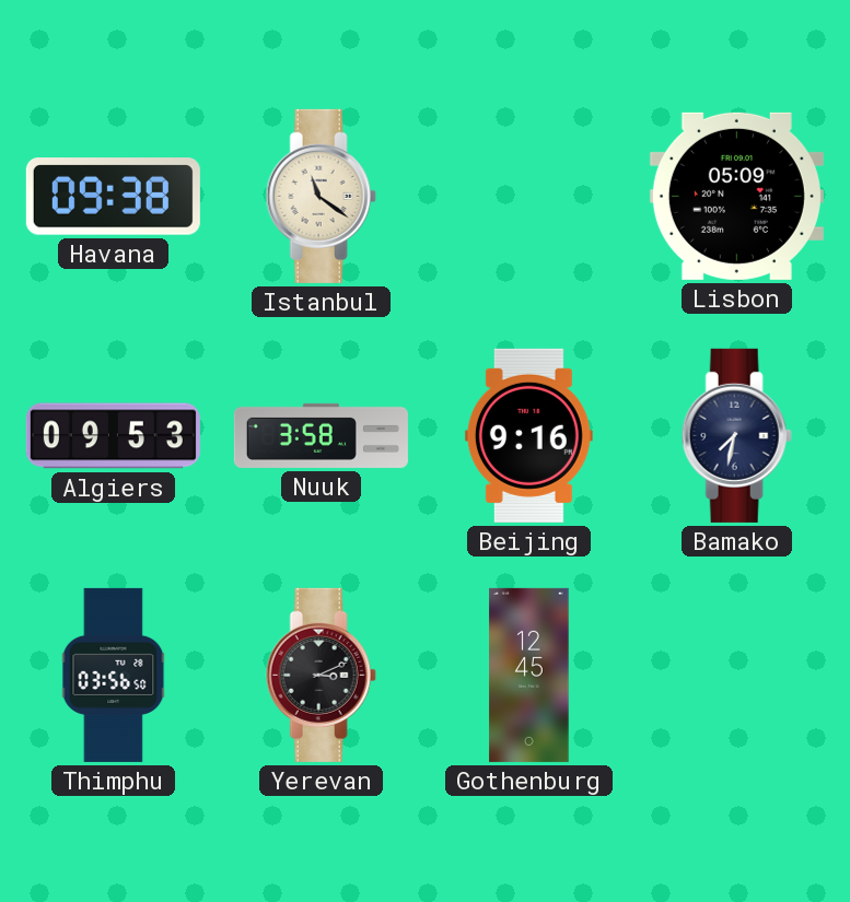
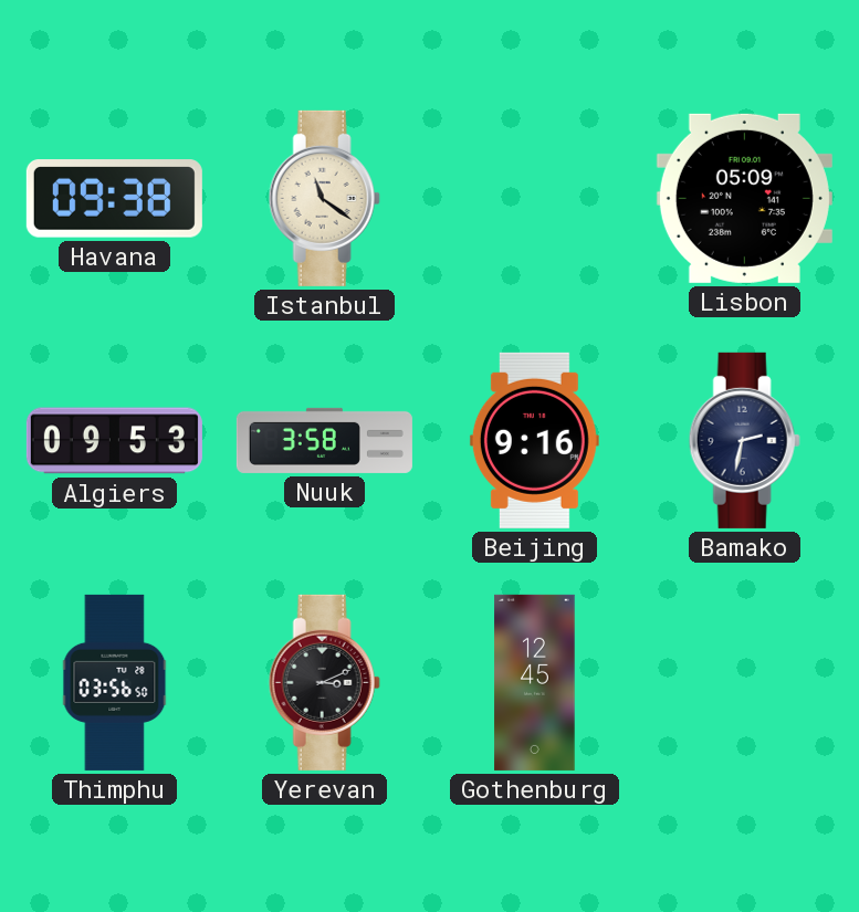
Bamako: 7:32 -> 2:32 (744, 440)
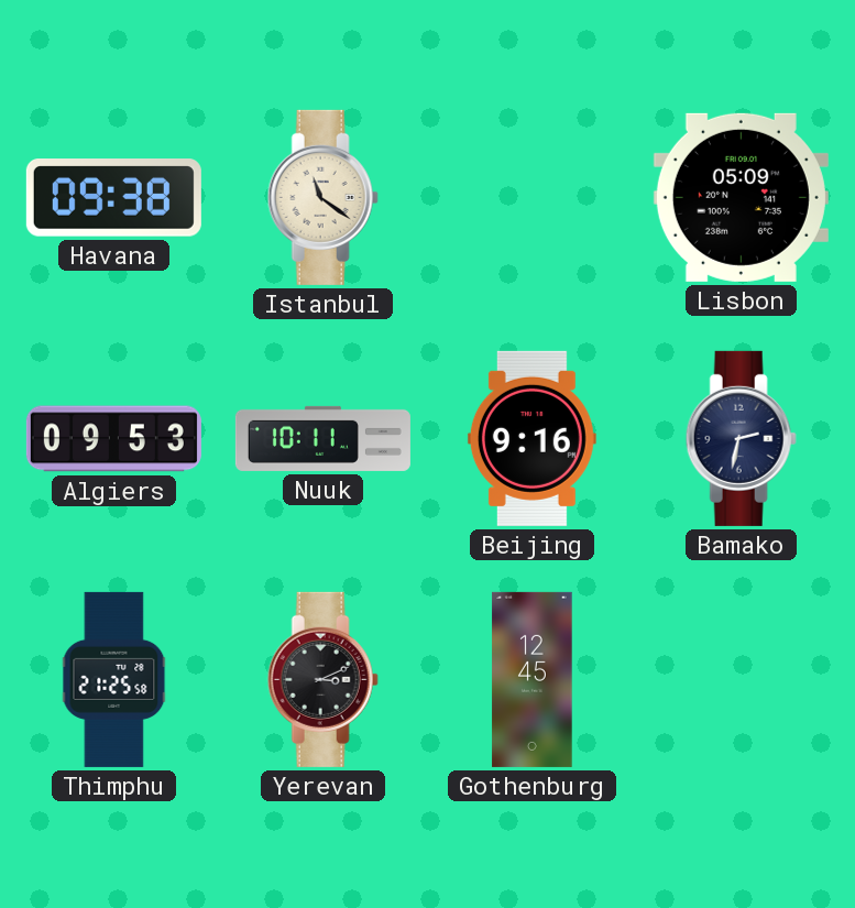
Nuuk: 3:58 -> 10:11 (322, 438)
Thimphu: 03:56 -> 21:25 (114, 679)
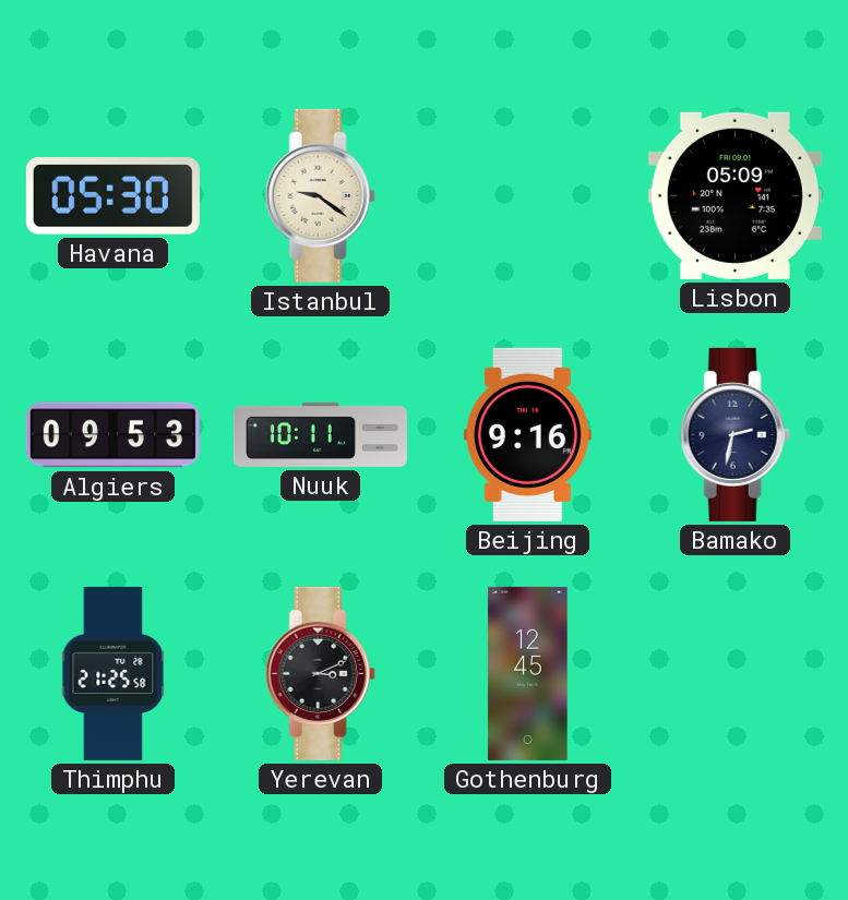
Havana: 09:38 -> 05:30 (112, 196)
Istanbul: 11:21 -> 9:21 (320, 195)
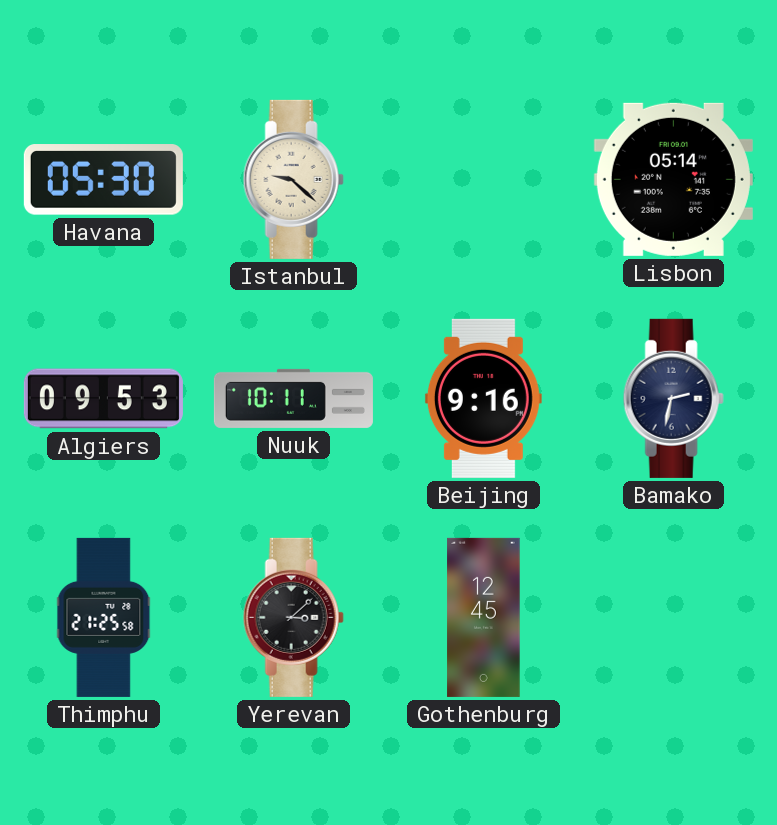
Istanbul: 9:21 -> 9:22 (293, 179)
Lisbon: 05:09 -> 05:14 (673, 179)
Yerevan: 3:11 -> 3:08 (293, 617)
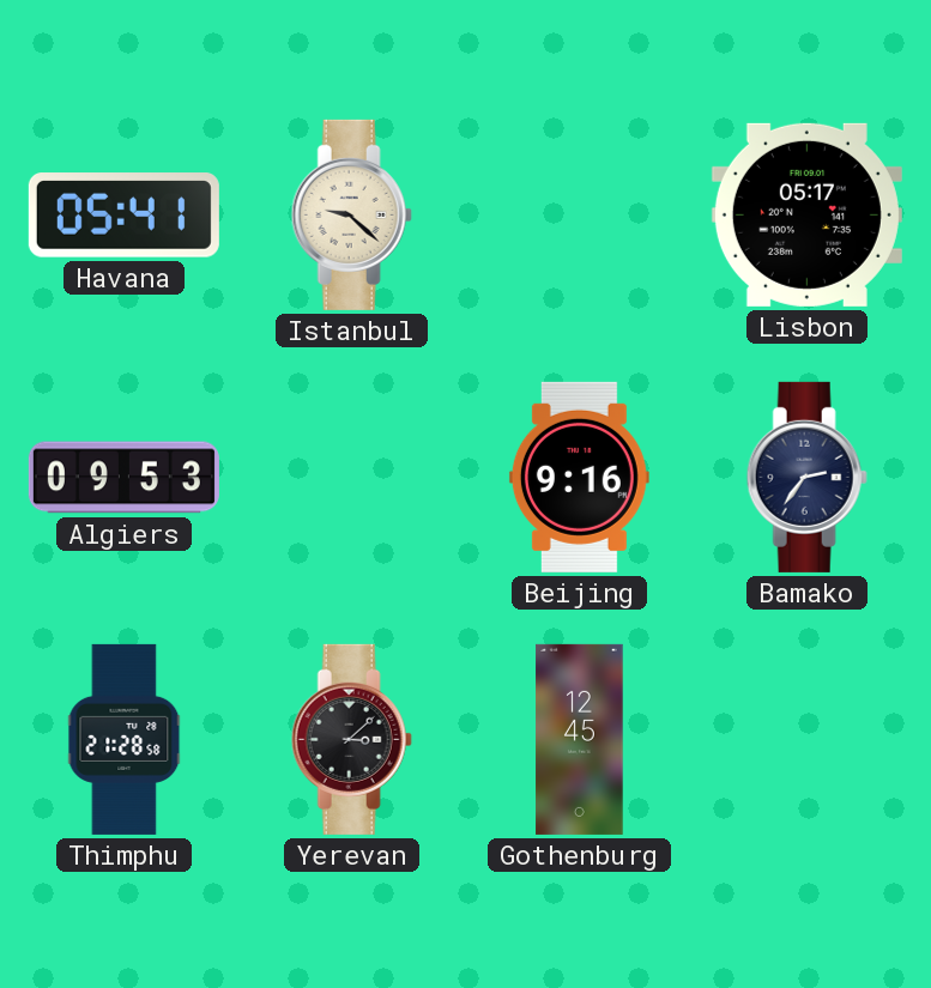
Havana: 05:30 -> 05:41 (123, 216)
Lisbon: 05:14 -> 05:17 (806, 214)
Nuuk: 10:11 -> none (293, 398)
Bamako: 2:32 -> 2:36 (806, 477)
Thimphu: 21:25 -> 21:28 (125, 739)
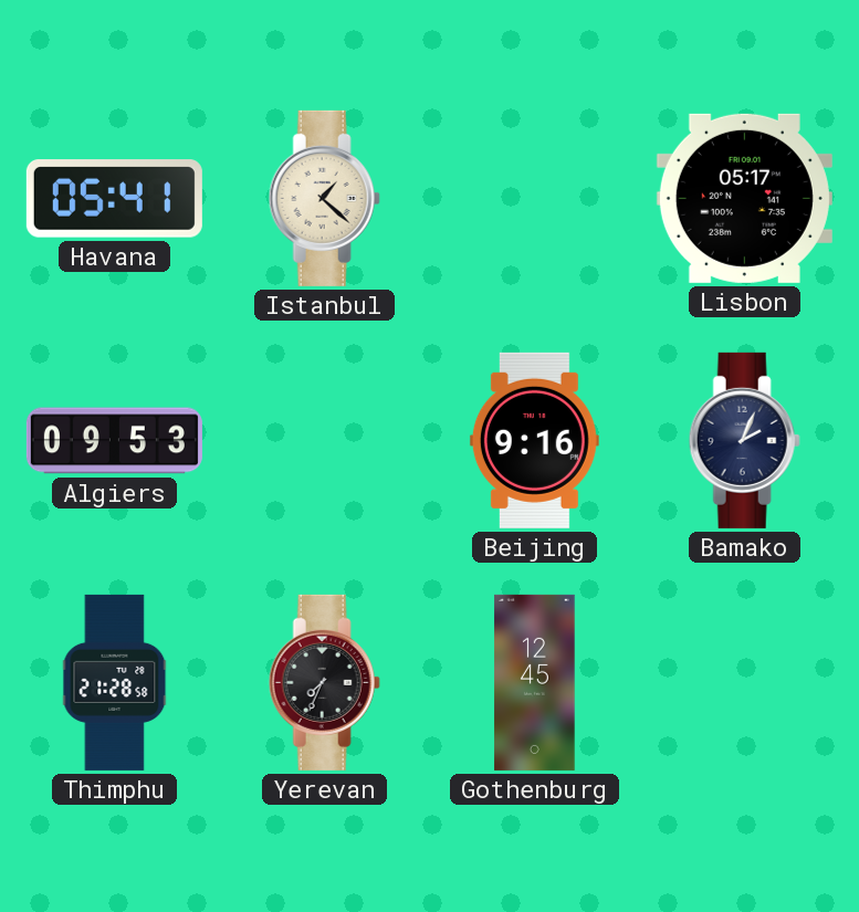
Istanbul: 9:22 -> 1:22 (324, 198)
Bamako: 2:36 -> 2:04 (744, 440)
Yerevan: 3:08 -> 7:34 (324, 682)
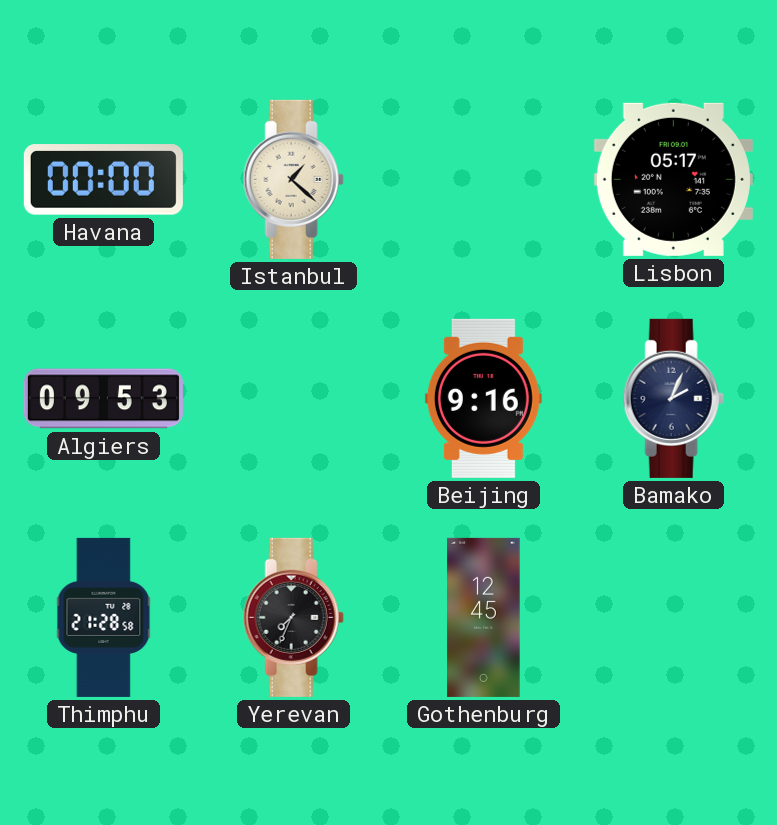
Havana: 05:41 -> 00:00 (103, 180)
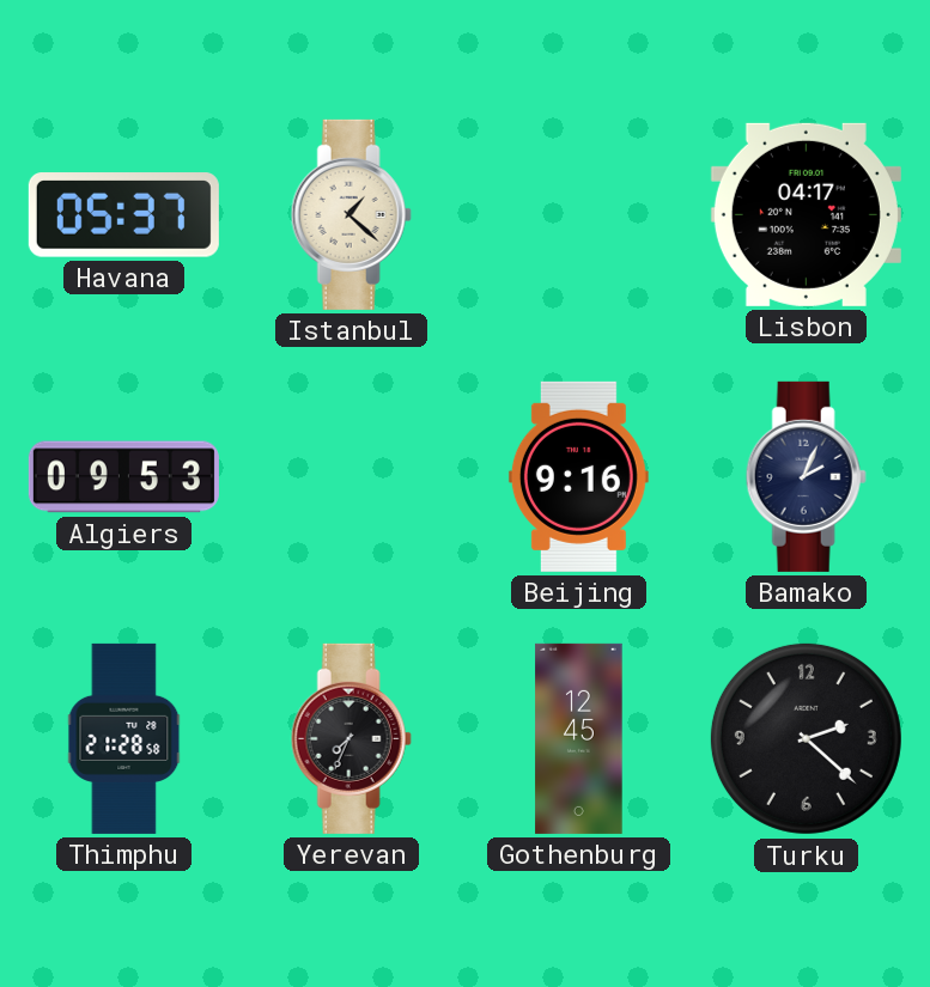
Havana: 00:00 -> 05:37 (123, 215)
Lisbon: 05:17 -> 04:17 (806, 214)
Turku: none -> 2:22 (806, 738)
